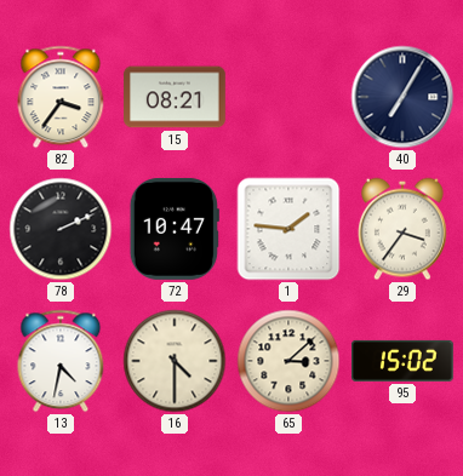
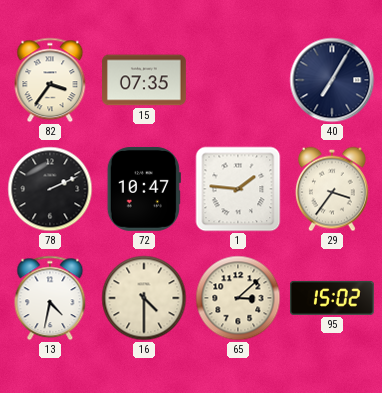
15: 08:21 -> 07:35 (145, 80)
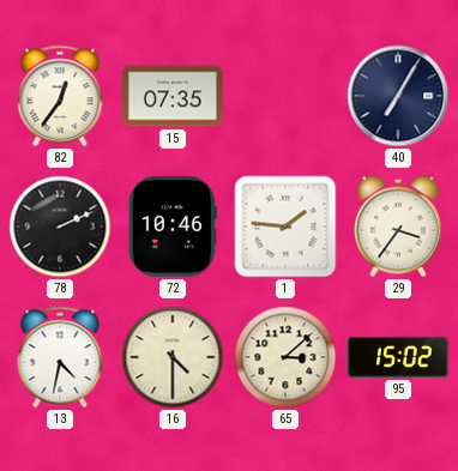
82: 3:36 -> 12:36 (60, 96)
72: 10:47 -> 10:46 (173, 227)
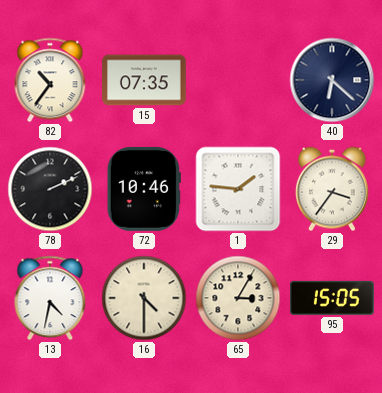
82: 12:36 -> 10:36 (50, 80)
40: 7:05 -> 6:22 (332, 80)
65: 3:08 -> 3:05 (238, 298)
95: 15:02 -> 15:05 (333, 298)
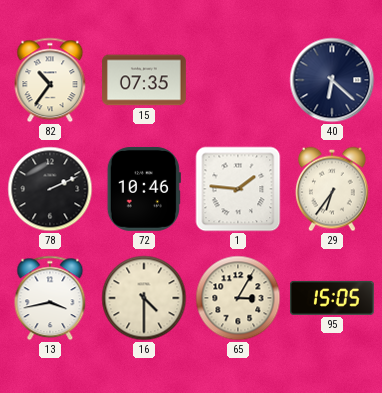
29: 3:36 -> 6:36 (332, 189)
13: 4:32 -> 3:43 (50, 298)
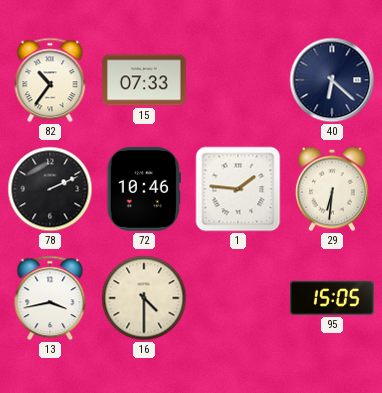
15: 07:35 -> 07:33 (145, 80)
29: 6:36 -> 6:31 (332, 189)
65: 3:05 -> none (238, 298)
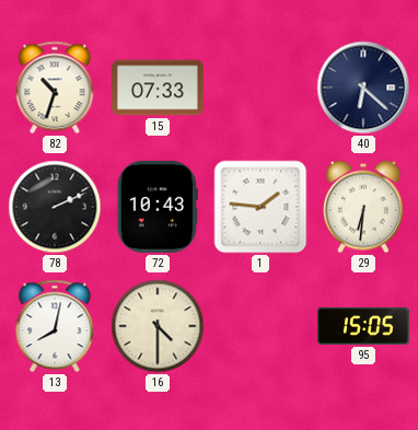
82: 10:36 -> 10:33 (55, 88)
72: 10:46 -> 10:43 (158, 207)
13: 3:43 -> 8:02 (55, 326)
